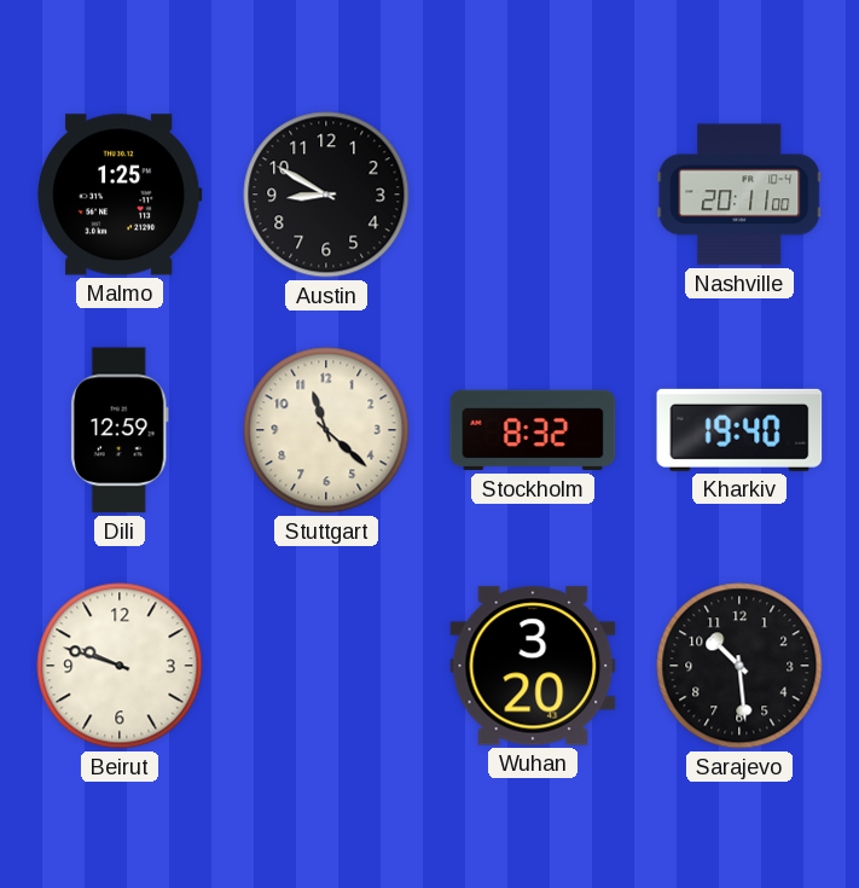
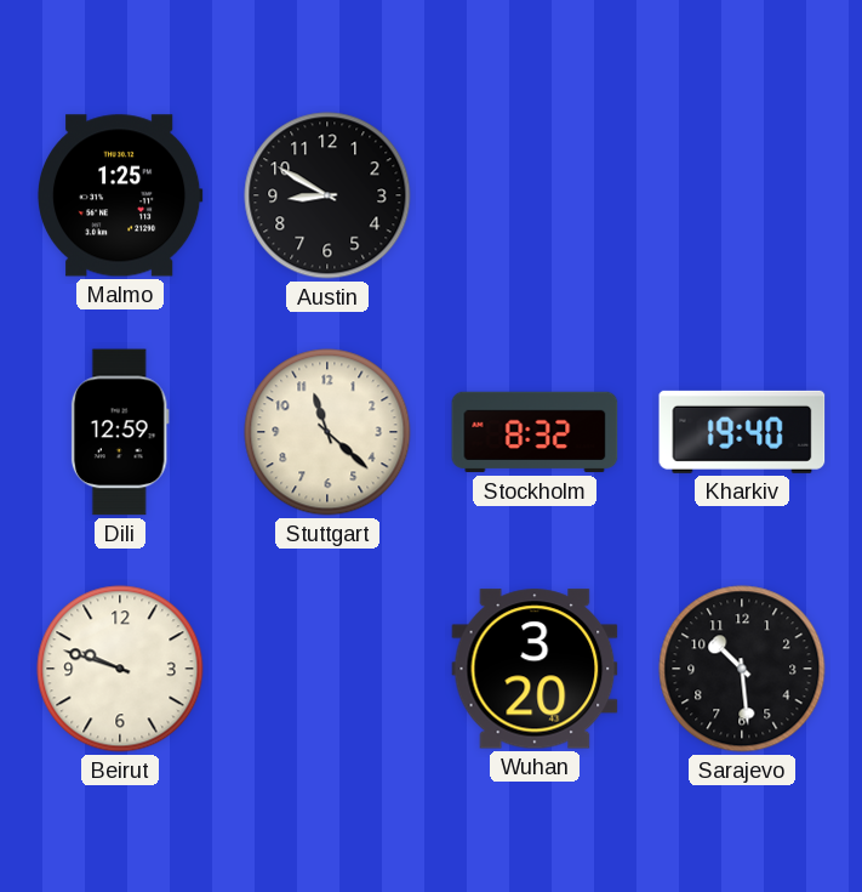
Nashville: 20:11 -> none (739, 195)
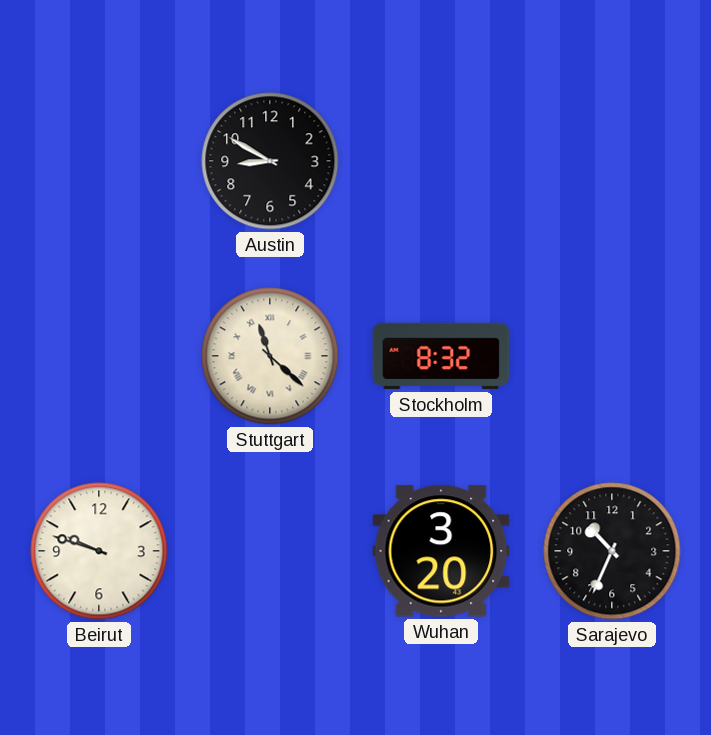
Malmo: 1:25 -> none (120, 195)
Dili: 12:59 -> none (120, 432)
Stuttgart numerals: Arabic -> Roman (270, 356)
Kharkiv: 19:40 -> none (742, 432)
Sarajevo: 10:29 -> 10:34 (612, 551)
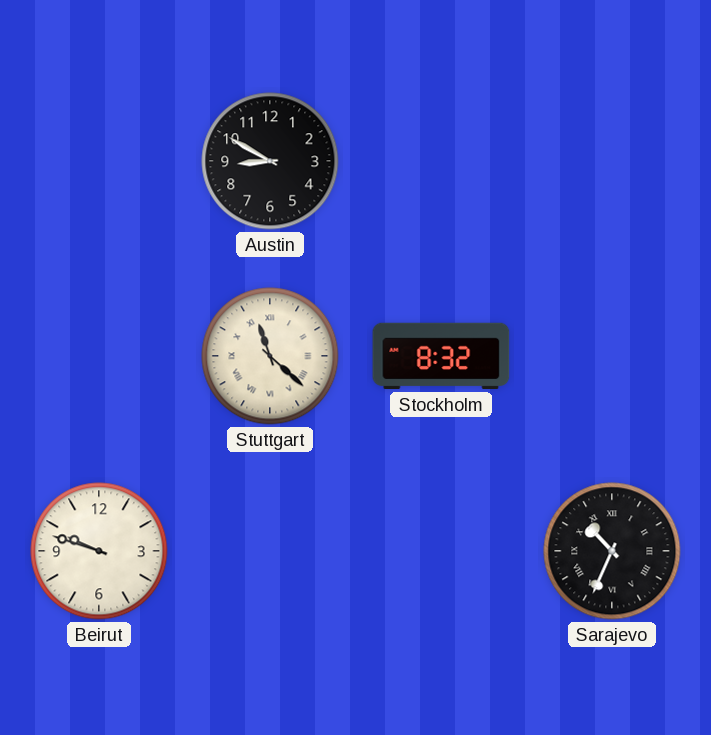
Wuhan: 3:20 -> none (441, 551)
Sarajevo numerals: Arabic -> Roman (612, 551)
